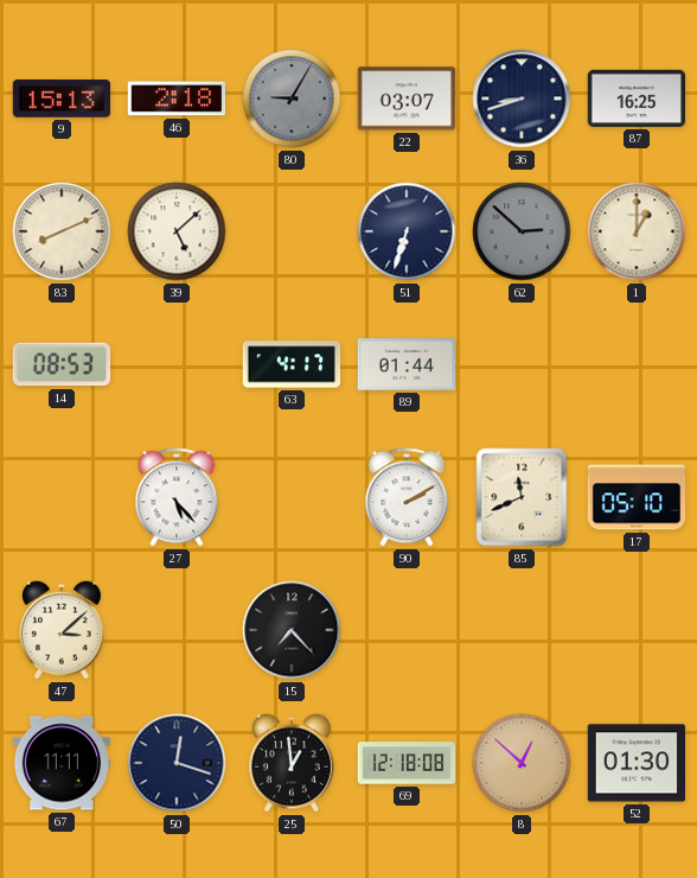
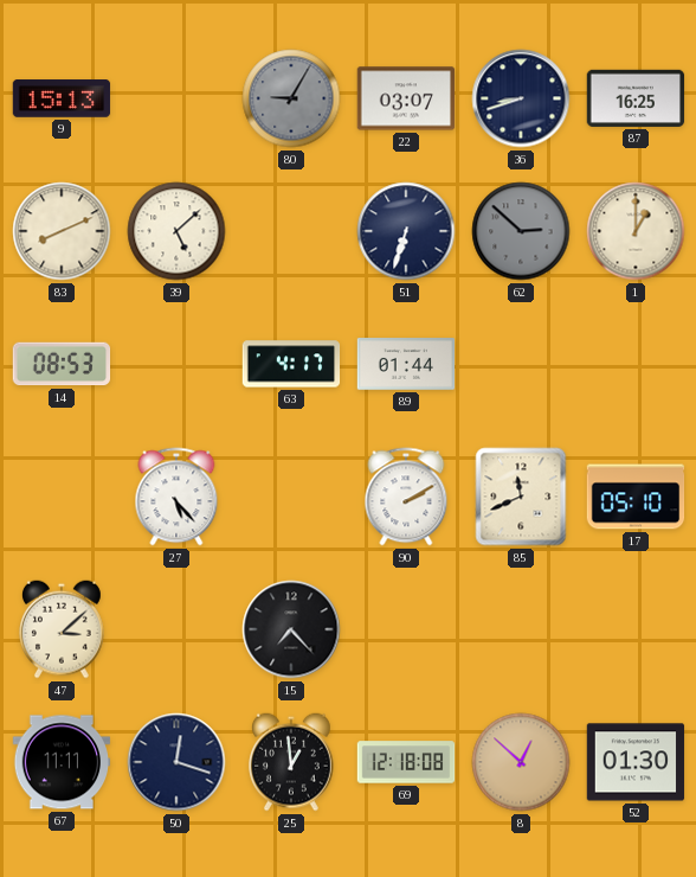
46: 2:18 -> none (177, 98)
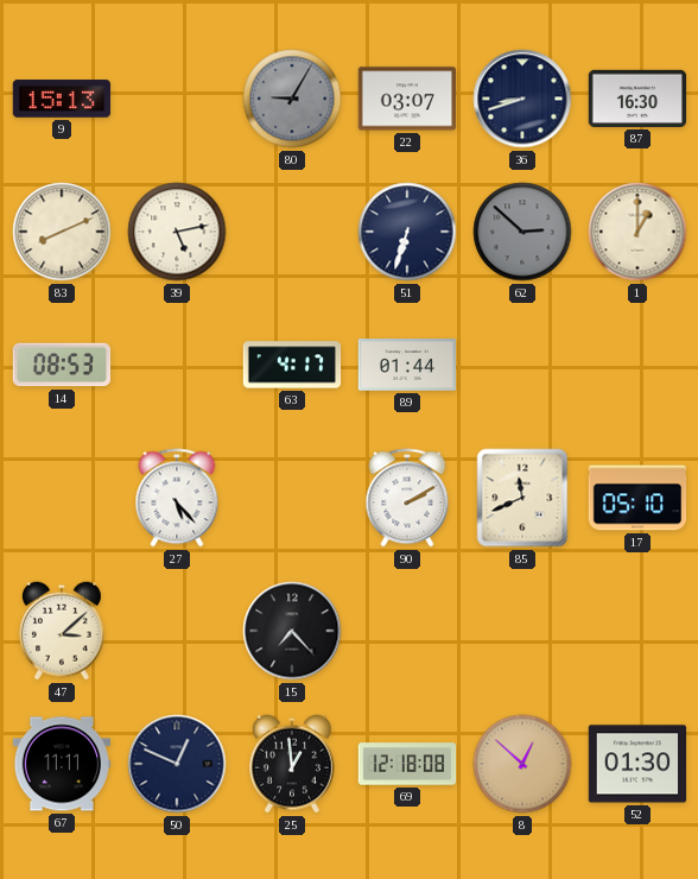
87: 16:25 -> 16:30 (637, 99)
39: 5:08 -> 5:13 (177, 232)
50: 12:18 -> 12:49 (177, 764)
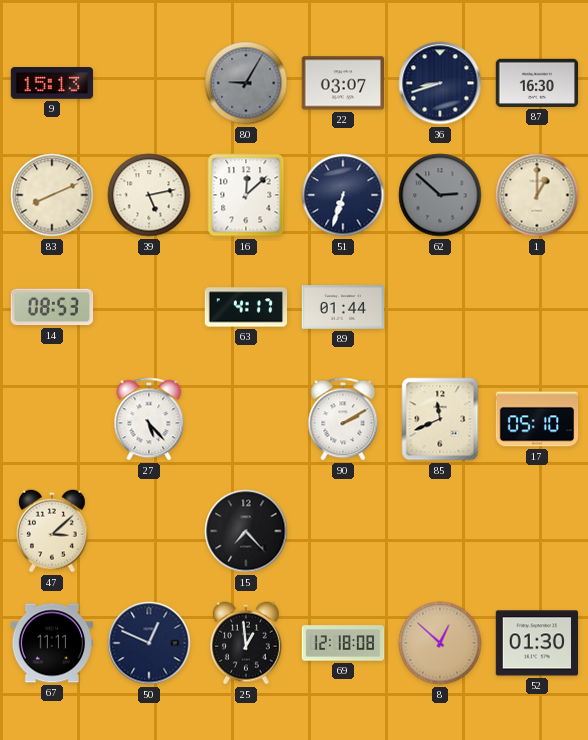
16: none -> 12:08 (246, 195)
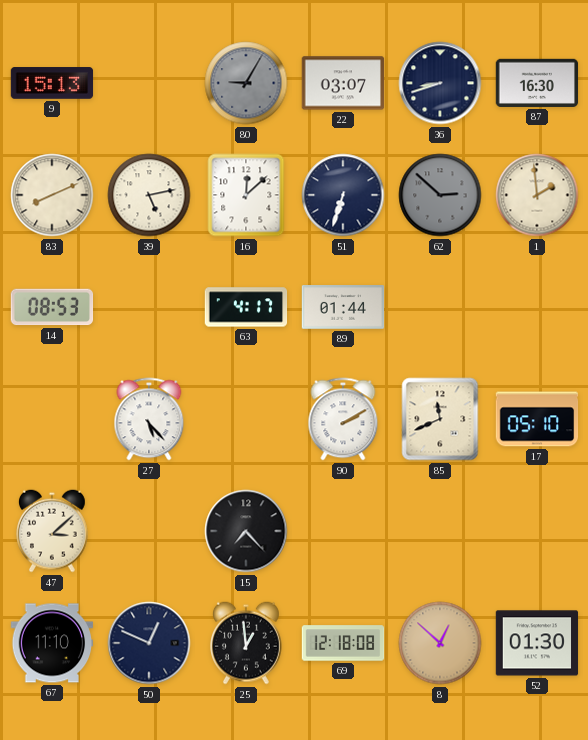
1: 1:00 -> 1:59 (537, 195)
67: 11:11 -> 11:10 (52, 643)
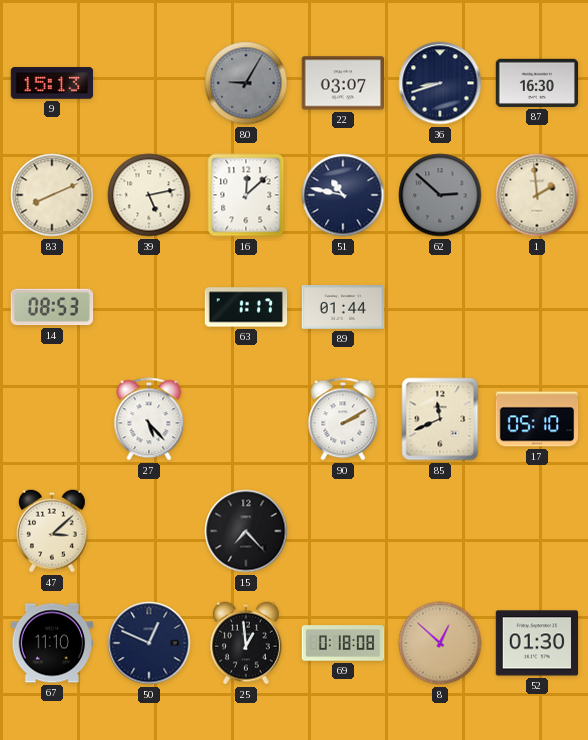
51: 6:33 -> 10:47 (343, 195)
63: 4:17 -> 1:17 (246, 307)
69: 12:18 -> 0:18 (343, 643)
